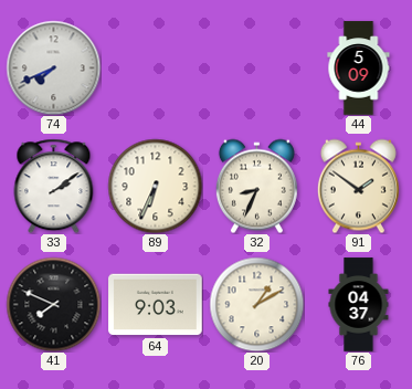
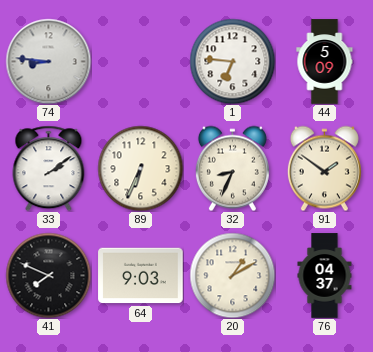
74: 7:41 -> 8:46 (48, 61)
1: none -> 6:46 (232, 61)
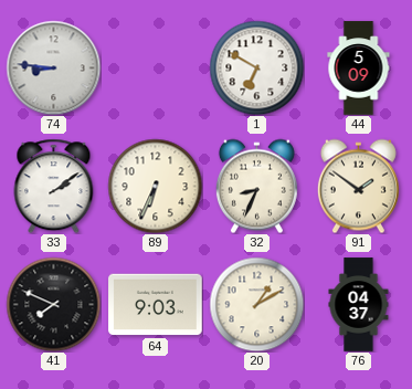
1: 6:46 -> 6:50 (256, 67)
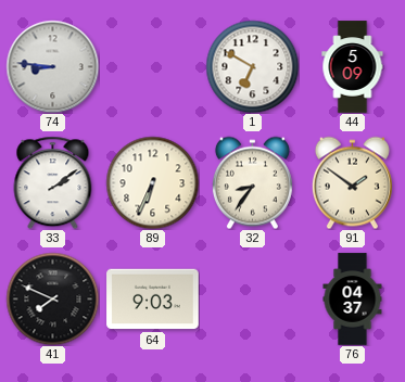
32: 8:34 -> 8:36 (252, 182)
20: 1:10 -> none (256, 304)
